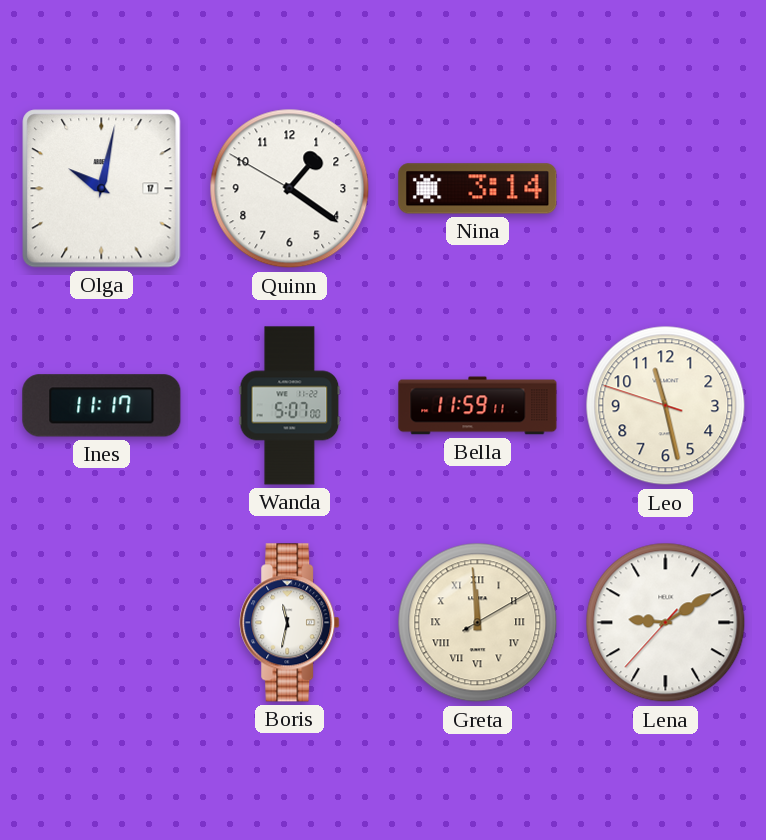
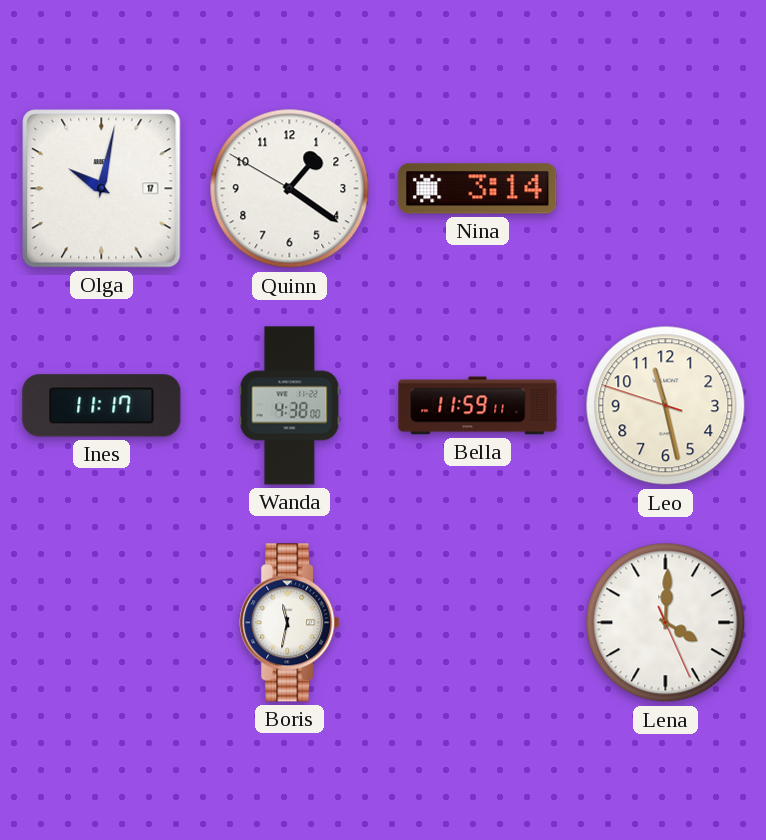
Wanda: 5:07 -> 4:38 (290, 406)
Greta: 11:59 -> none (478, 623)
Lena: 9:09 -> 4:00 (666, 623)
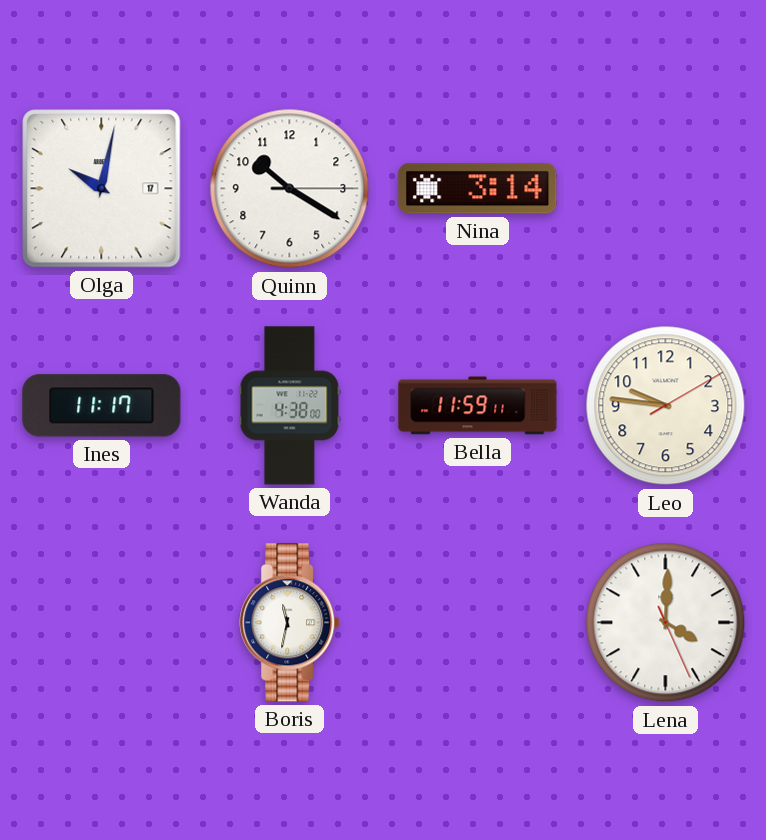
Quinn: 1:20 -> 10:20 (290, 189)
Leo: 11:27 -> 9:46 (666, 406)
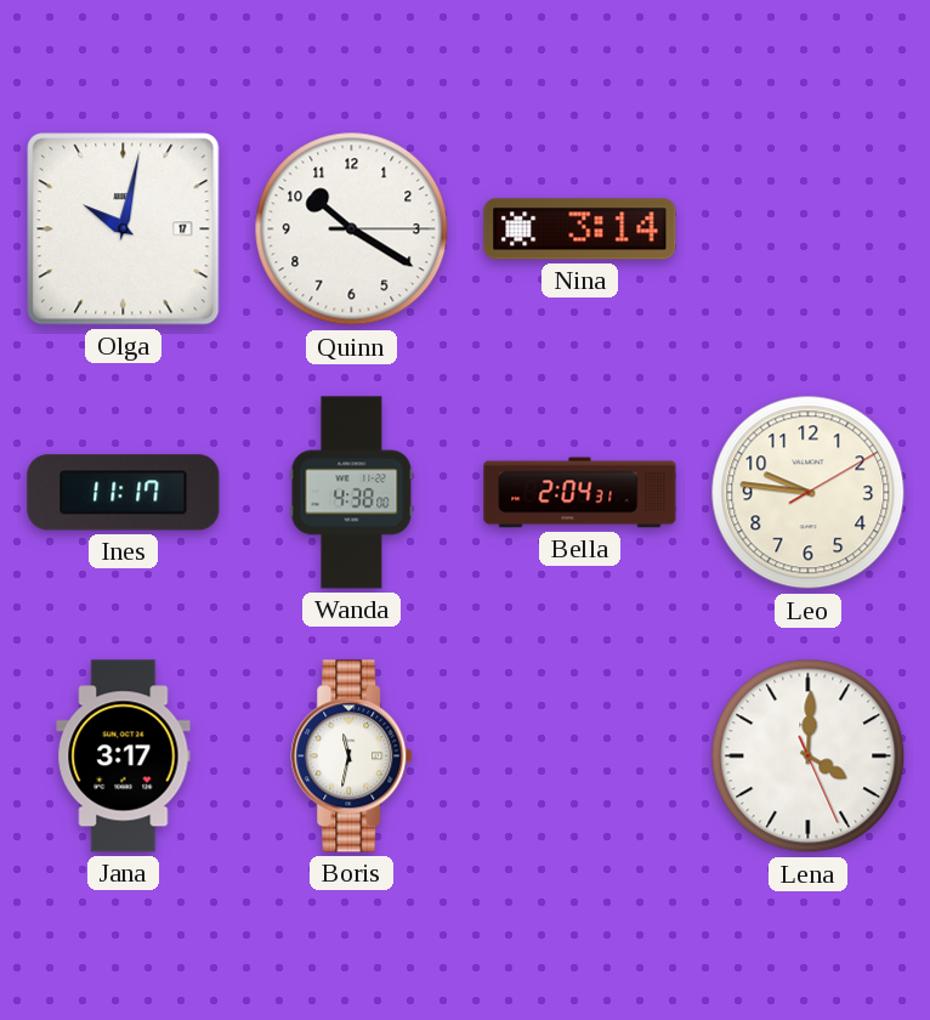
Bella: 11:59 -> 2:04 (580, 493)
Jana: none -> 3:17 (124, 756)
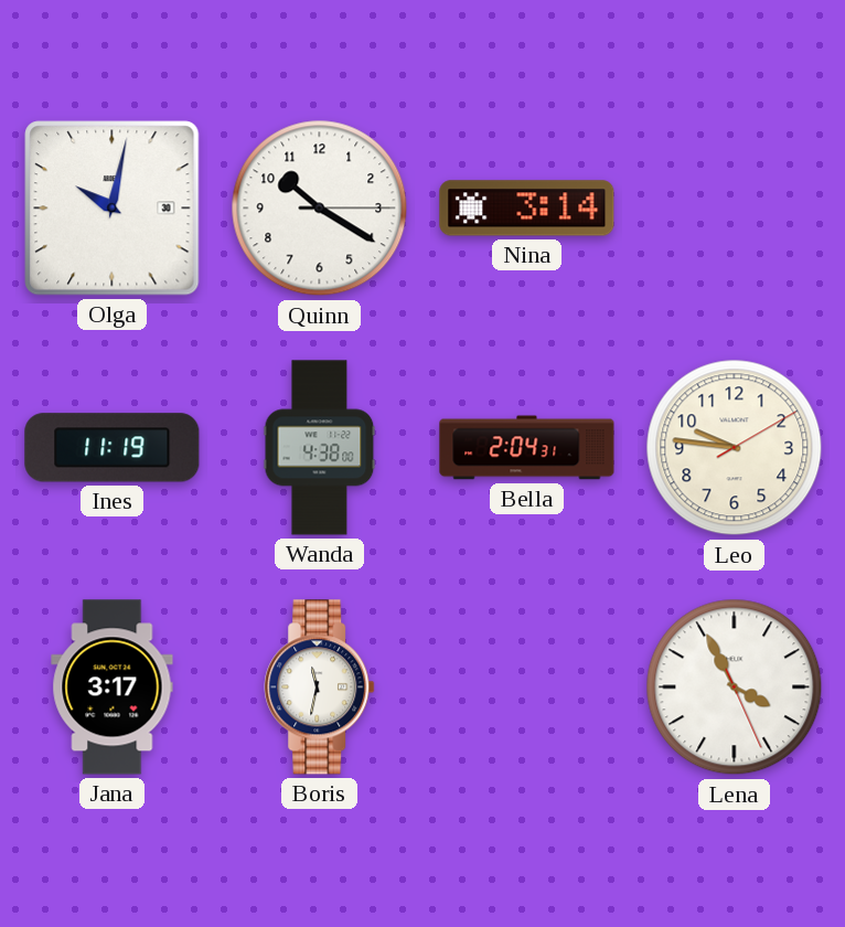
Olga date: 17 -> 30 (113, 209)
Ines: 11:17 -> 11:19 (113, 448)
Lena: 4:00 -> 3:55 (735, 688)
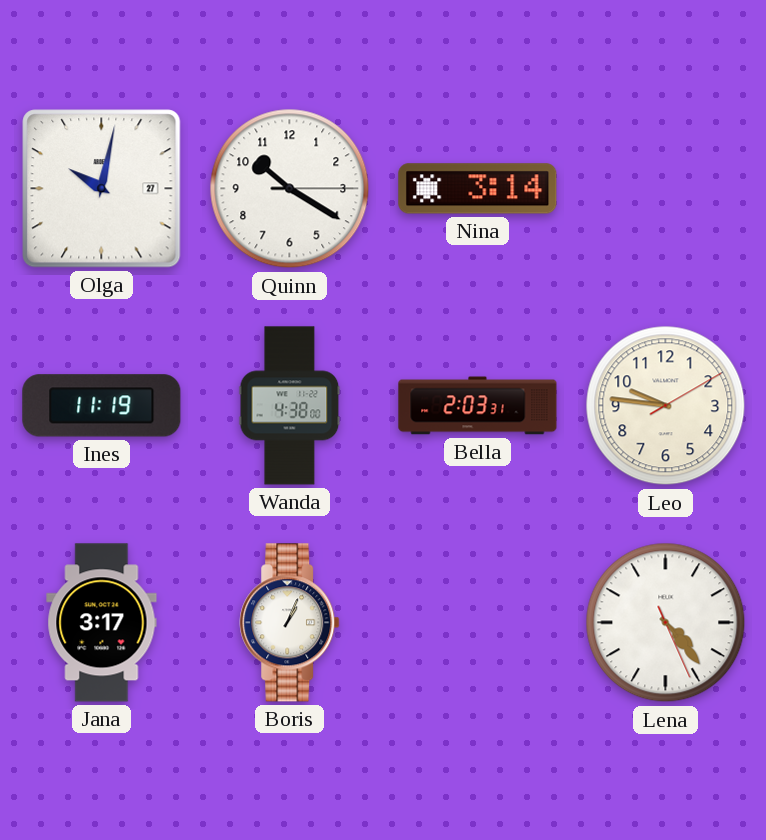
Olga date: 30 -> 27 (102, 189)
Bella: 2:04 -> 2:03 (478, 406)
Boris: 11:32 -> 1:04 (290, 623)
Lena: 3:55 -> 4:23 (666, 623)
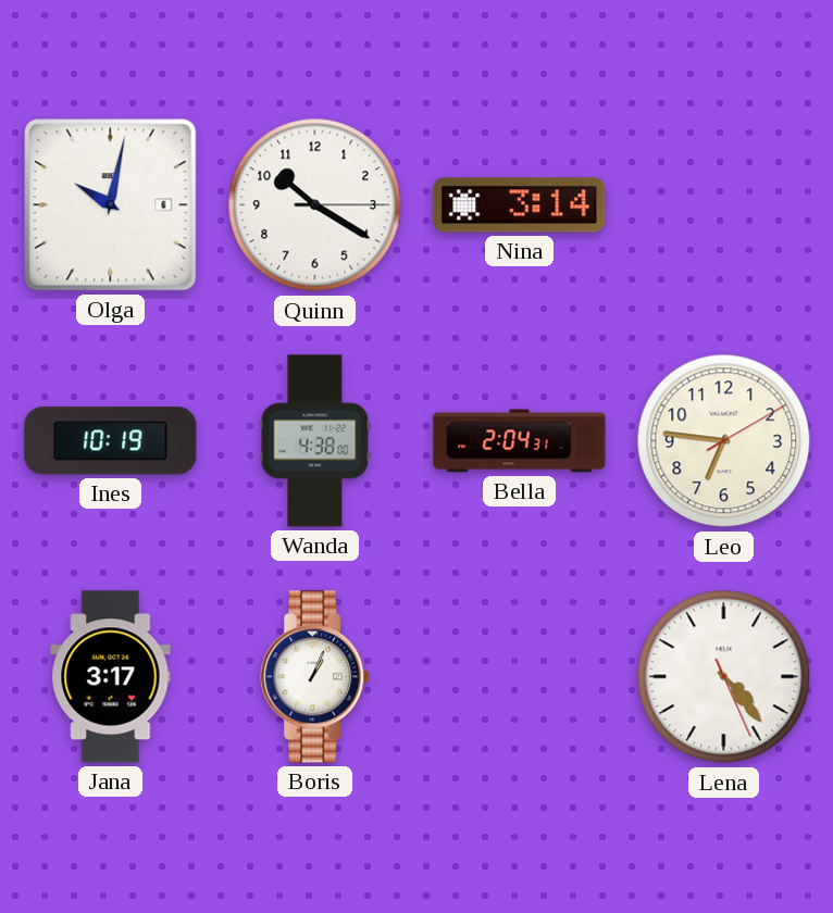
Olga date: 27 -> 6 (111, 205)
Ines: 11:19 -> 10:19 (111, 441)
Bella: 2:03 -> 2:04 (520, 441)
Leo: 9:46 -> 6:46 (724, 441)
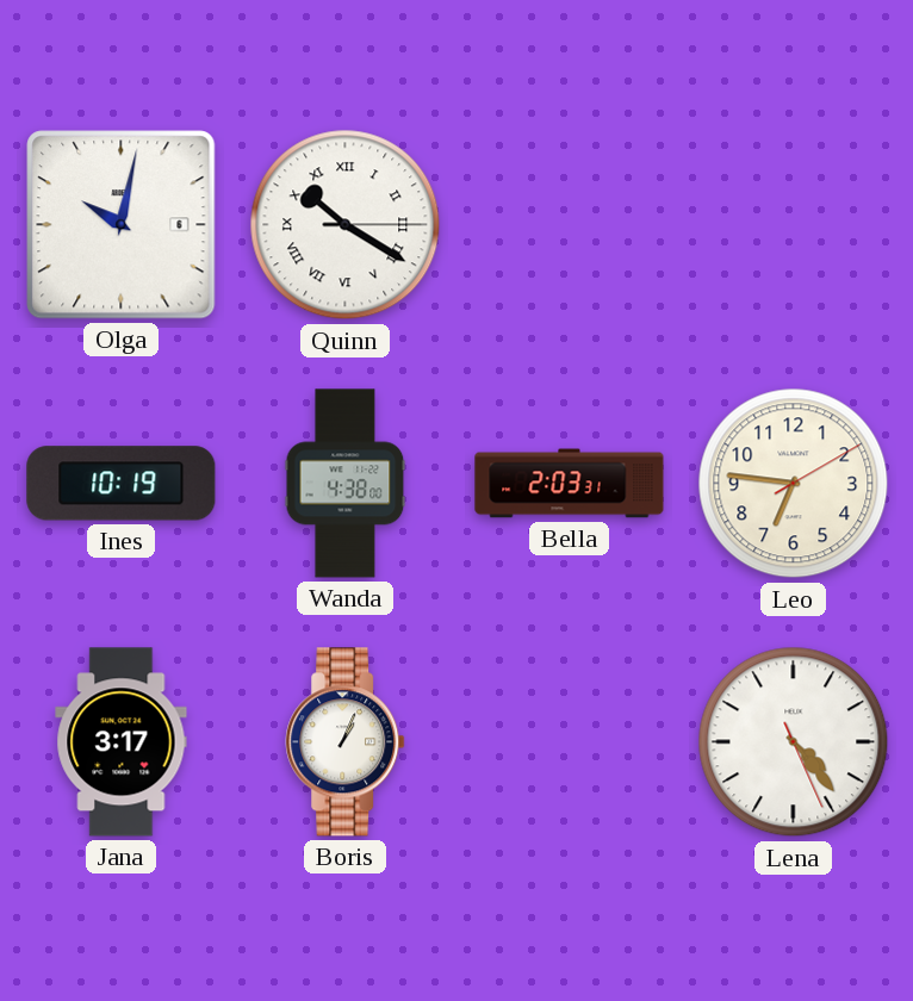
Quinn numerals: Arabic -> Roman (346, 225)
Nina: 3:14 -> none (520, 205)
Bella: 2:04 -> 2:03 (570, 484)
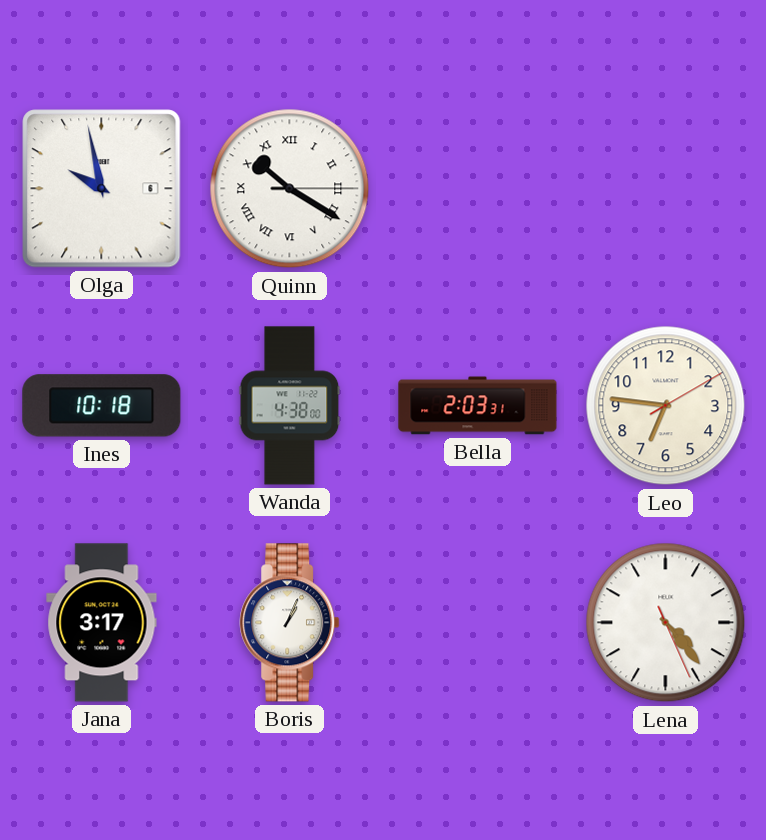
Olga: 10:02 -> 9:58 (102, 189)
Ines: 10:19 -> 10:18 (102, 406)
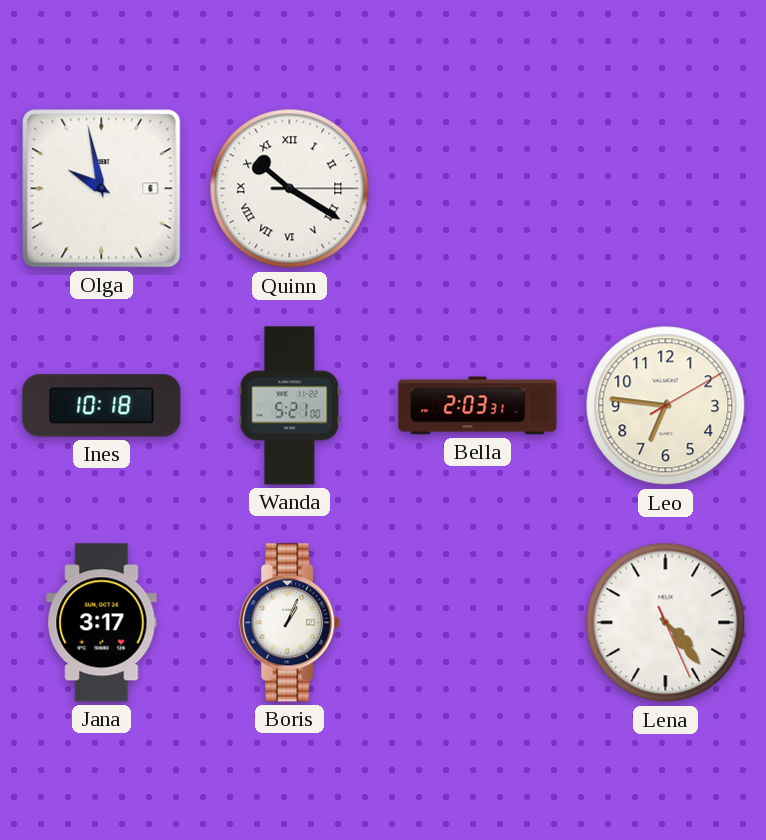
Wanda: 4:38 -> 5:21 (290, 406)
